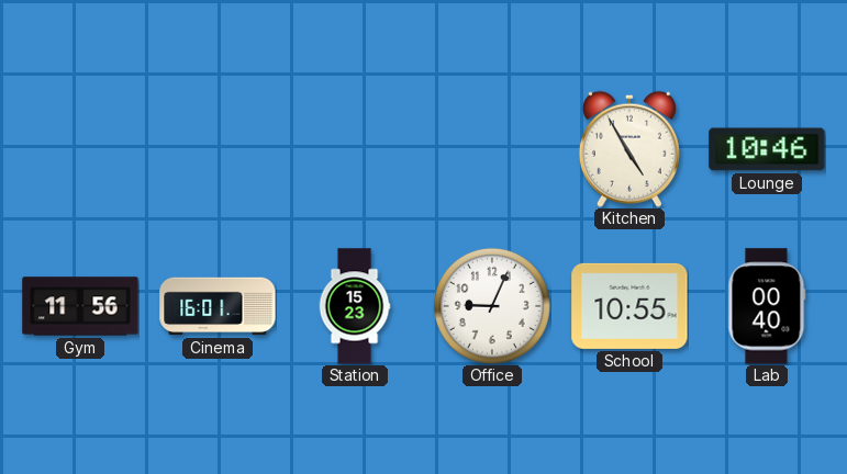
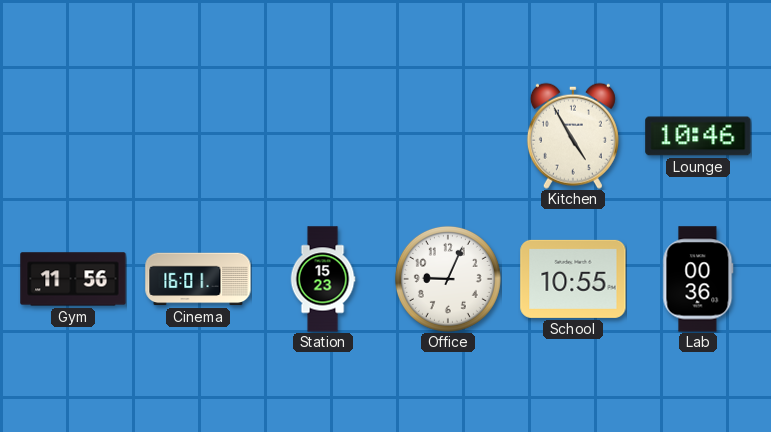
Lab: 00:40 -> 00:36 (698, 279)
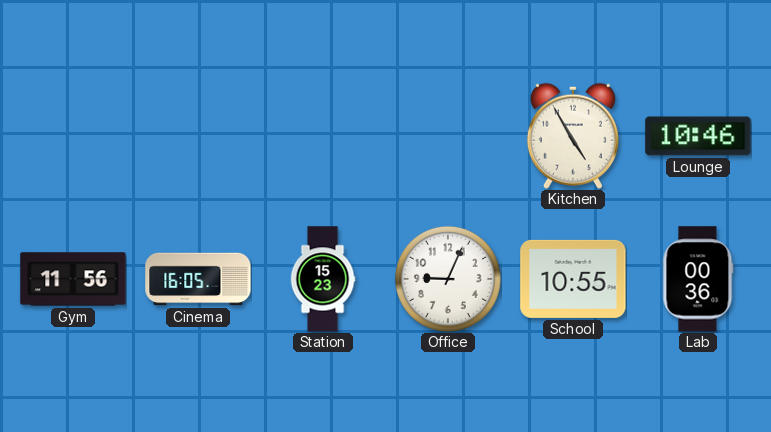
Cinema: 16:01 -> 16:05 (198, 279)
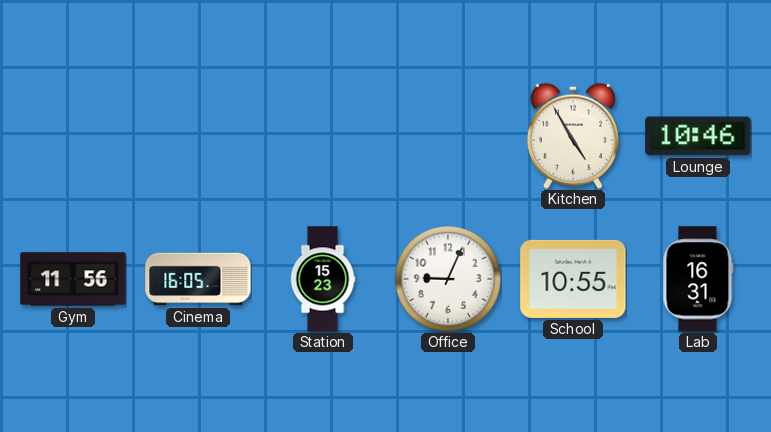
Lab: 00:36 -> 16:31 (698, 279)
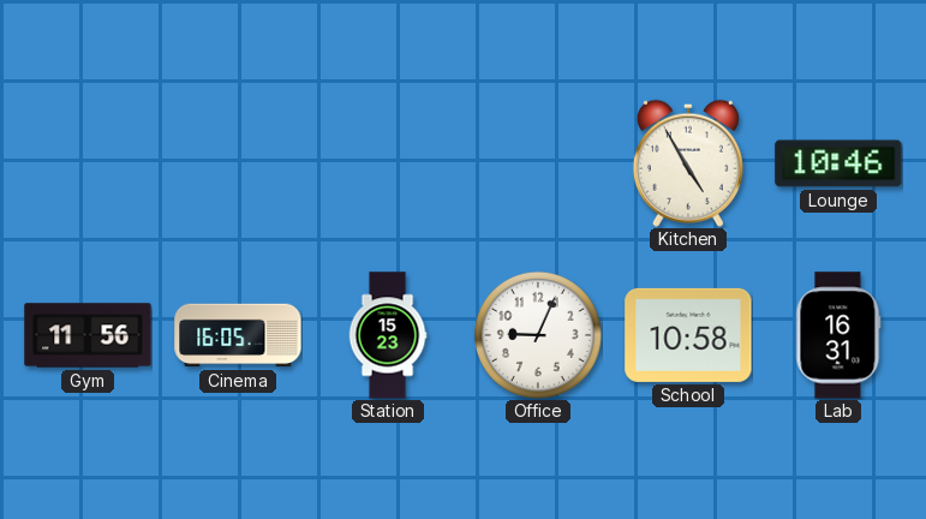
School: 10:55 -> 10:58 (688, 335)
